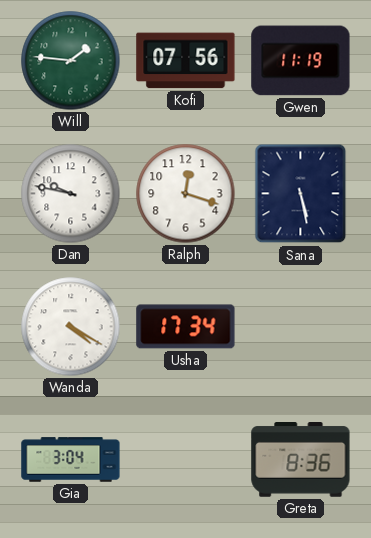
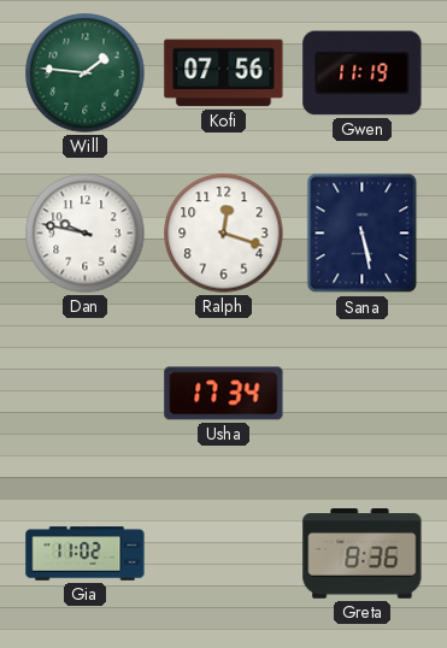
Wanda: 4:20 -> none (71, 327)
Gia: 3:04 -> 11:02 (86, 554)
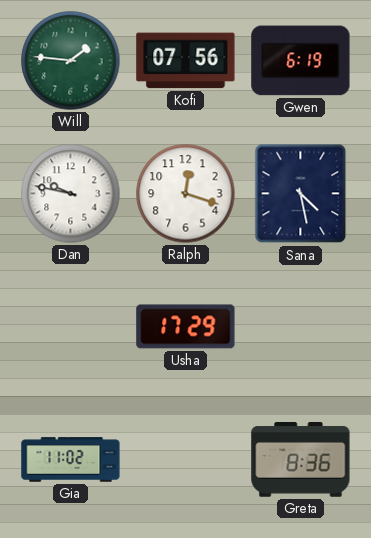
Gwen: 11:19 -> 6:19 (301, 61)
Sana: 5:28 -> 4:28 (301, 194)
Usha: 17:34 -> 17:29 (186, 327)
